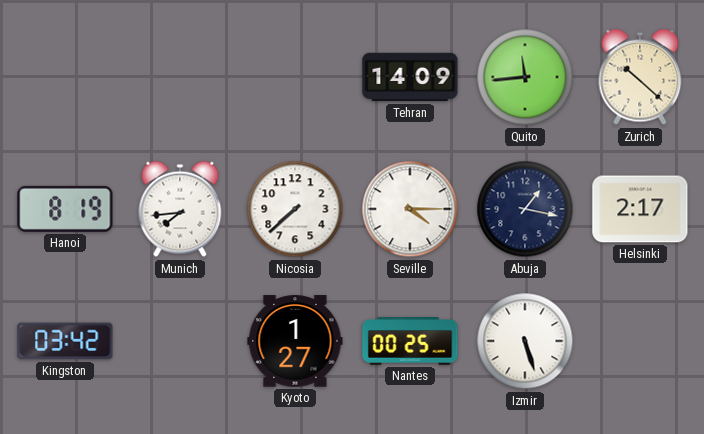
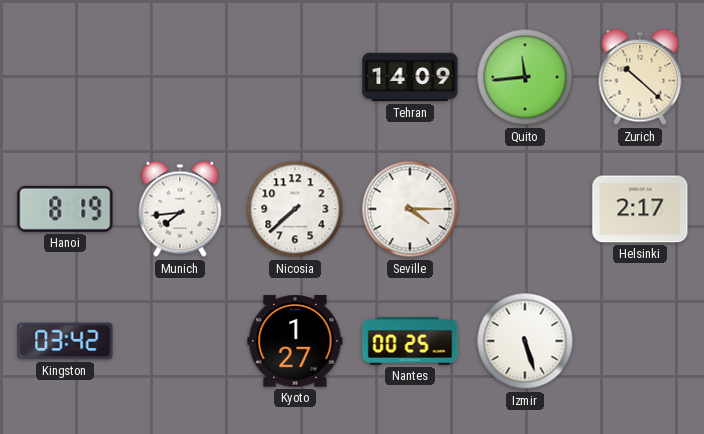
Abuja: 1:17 -> none (525, 209)
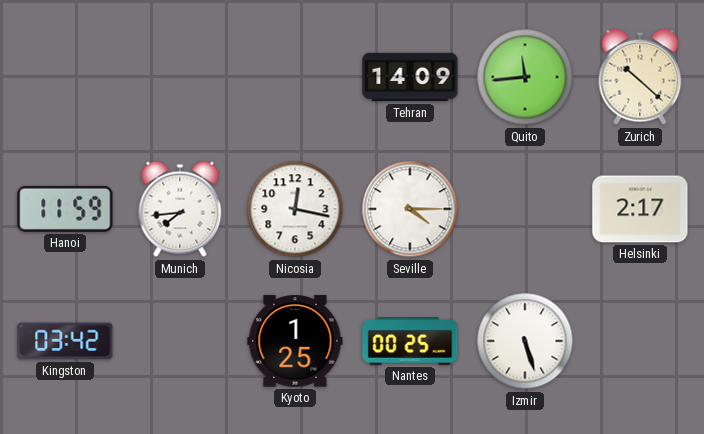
Hanoi: 8:19 -> 11:59 (65, 209)
Nicosia: 7:38 -> 12:17 (295, 209)
Kyoto: 1:27 -> 1:25 (295, 341)
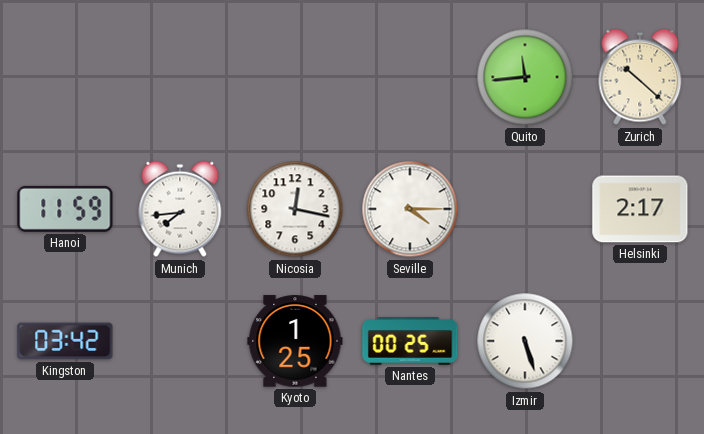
Tehran: 14:09 -> none (410, 77)
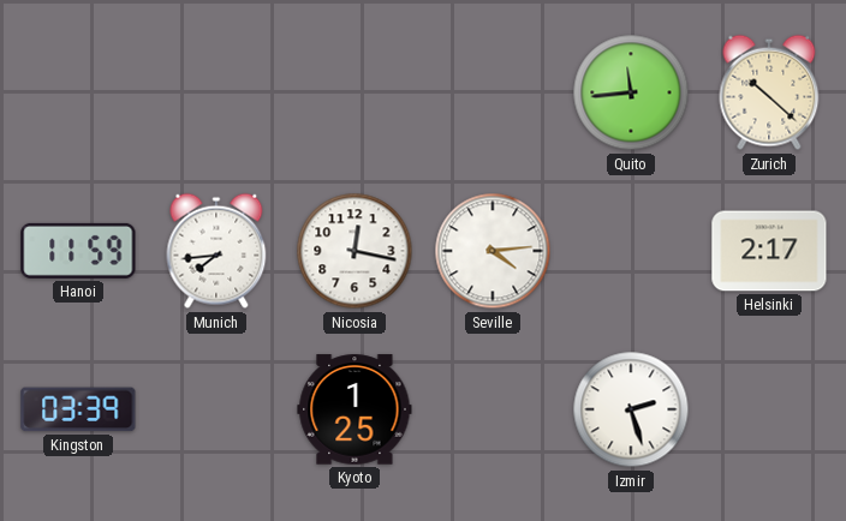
Seville: 4:15 -> 4:14 (493, 251)
Kingston: 03:42 -> 03:39 (78, 409)
Nantes: 00:25 -> none (410, 342)
Izmir: 5:27 -> 2:27 (631, 409)
